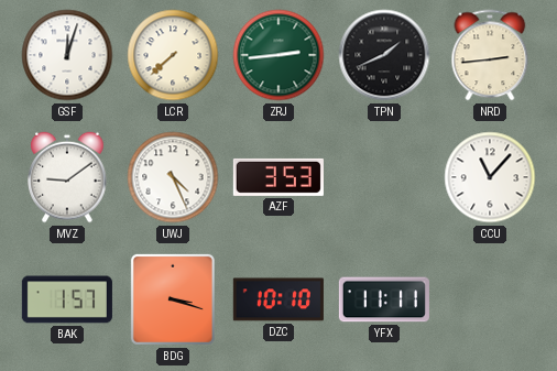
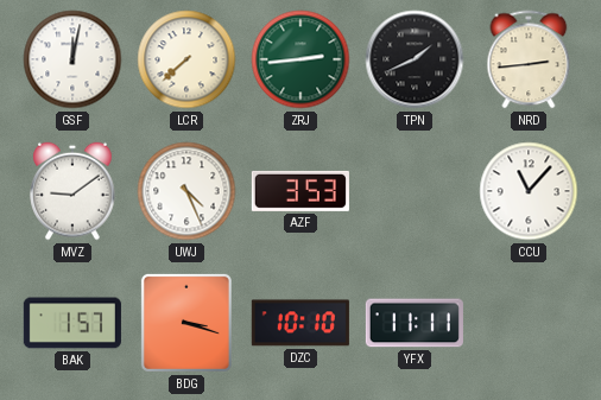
GSF: 12:03 -> 12:02 (72, 59)
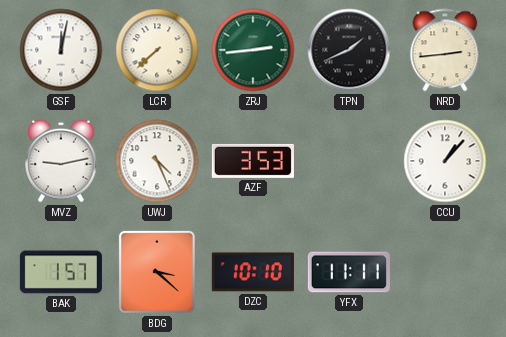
MVZ: 9:09 -> 9:13 (61, 161)
CCU: 11:07 -> 1:07 (445, 161)
BDG: 3:18 -> 3:22 (157, 272)
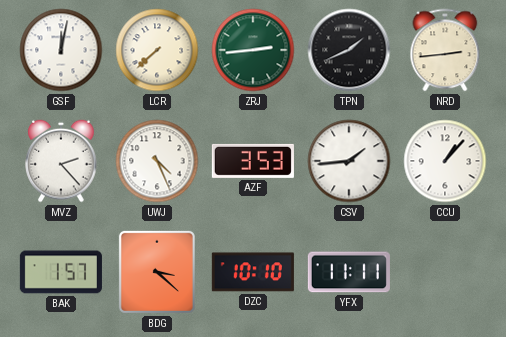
MVZ: 9:13 -> 2:23 (61, 161)
CSV: none -> 1:44 (349, 161)
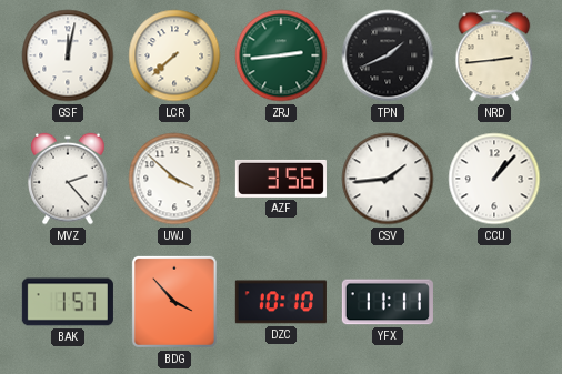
UWJ: 4:26 -> 3:52 (174, 179)
AZF: 3:53 -> 3:56 (281, 179)
BDG: 3:22 -> 3:53 (174, 302)
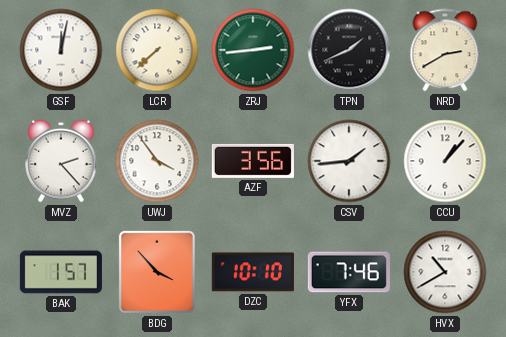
NRD: 2:44 -> 2:40 (445, 50)
UWJ: 3:52 -> 3:54 (157, 161)
YFX: 11:11 -> 7:46 (349, 272)
HVX: none -> 10:40 (445, 272)
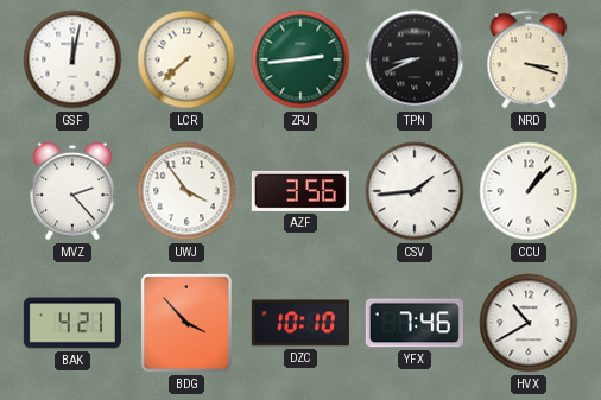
TPN: 1:41 -> 8:41 (415, 59)
NRD: 2:40 -> 3:18 (529, 59)
BAK: 1:57 -> 4:21 (72, 323)
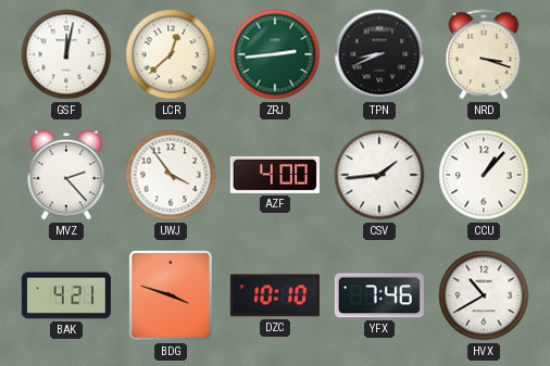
LCR: 7:38 -> 12:38 (171, 54)
AZF: 3:56 -> 4:00 (275, 175)
BDG: 3:53 -> 3:48 (171, 295)
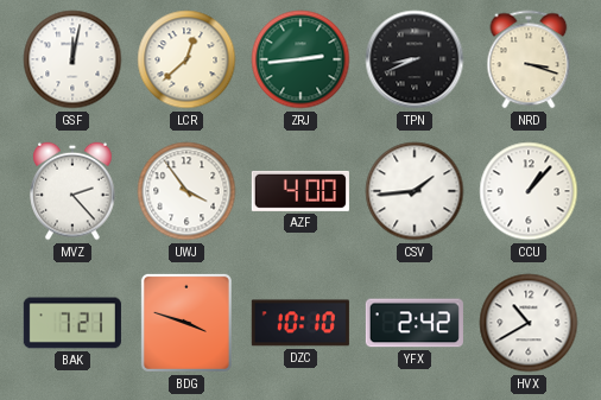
BAK: 4:21 -> 7:21 (72, 323)
YFX: 7:46 -> 2:42 (415, 323)
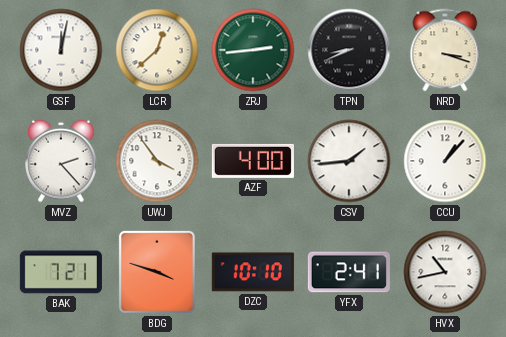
YFX: 2:42 -> 2:41 (349, 272)
HVX: 10:40 -> 10:43 (445, 272)
